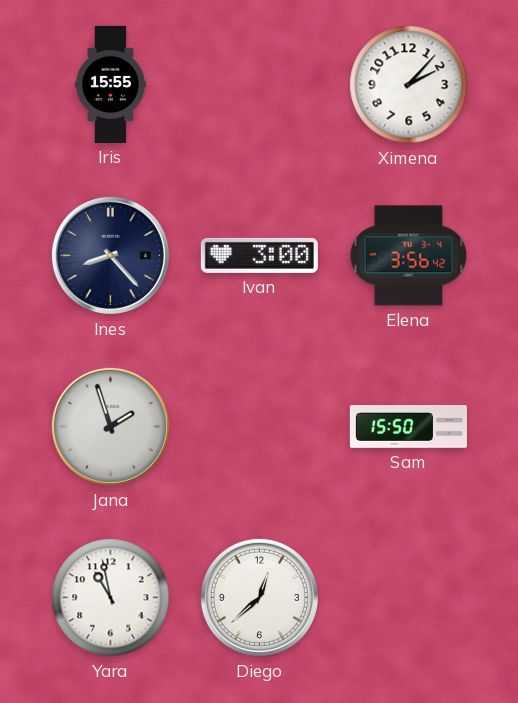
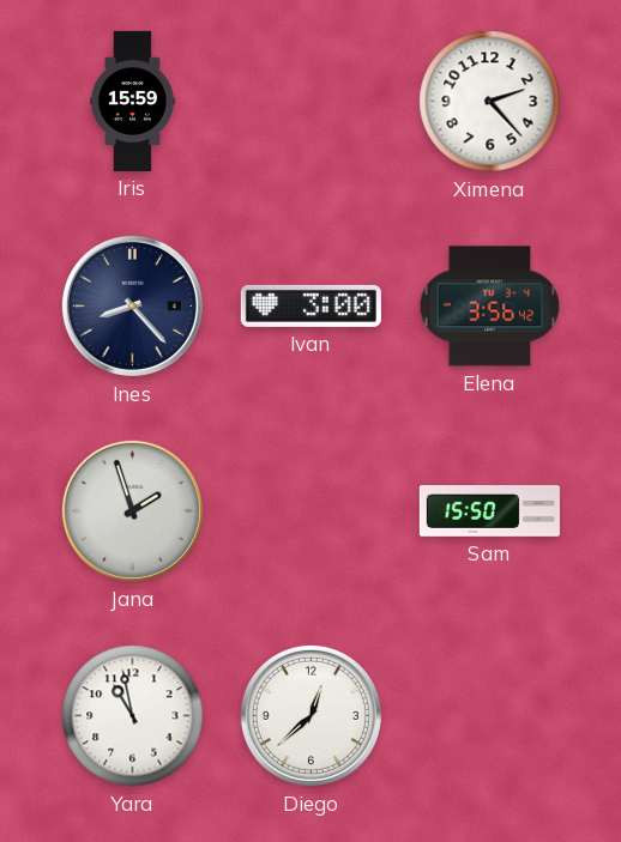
Iris: 15:55 -> 15:59 (132, 101)
Ximena: 2:07 -> 2:23 (490, 102)
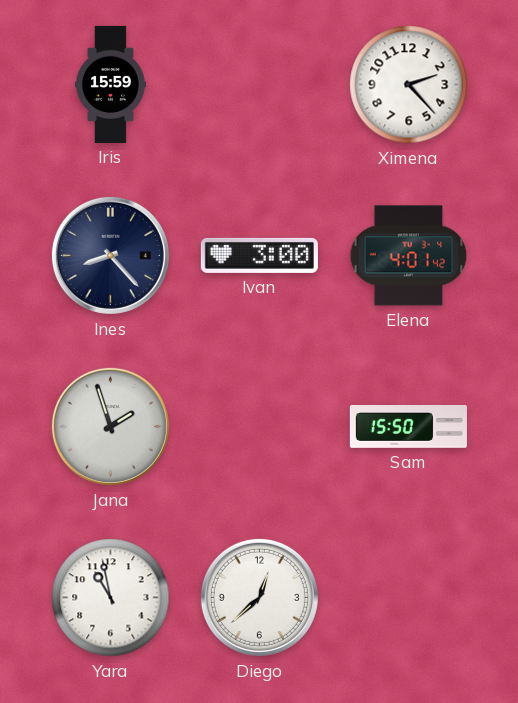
Elena: 3:56 -> 4:01 (409, 256)
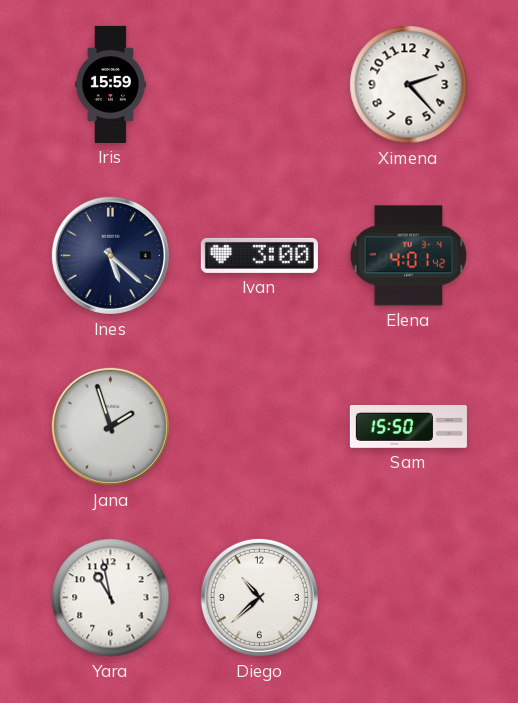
Ines: 8:23 -> 5:22 (110, 255)
Diego: 12:38 -> 10:38 (259, 597)
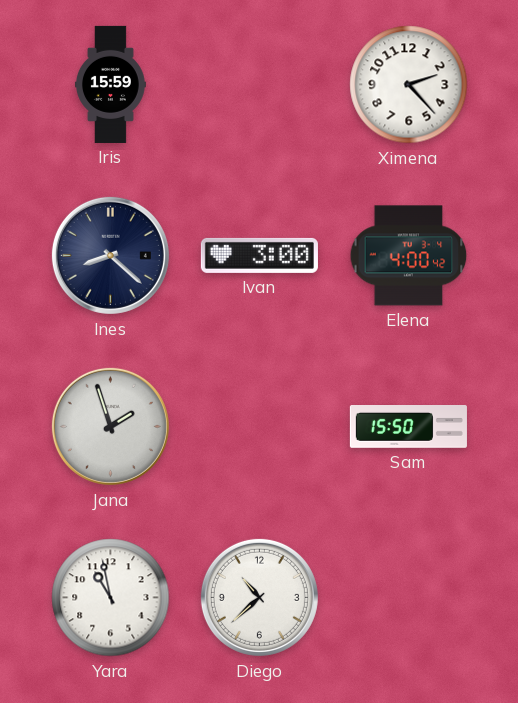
Ines: 5:22 -> 8:22 (110, 255)
Elena: 4:01 -> 4:00 (409, 256)
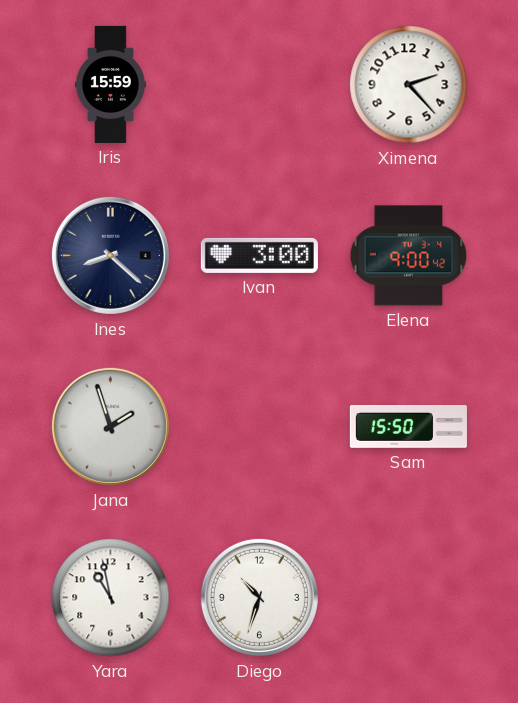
Elena: 4:00 -> 9:00 (409, 256)
Diego: 10:38 -> 10:33 (259, 597)
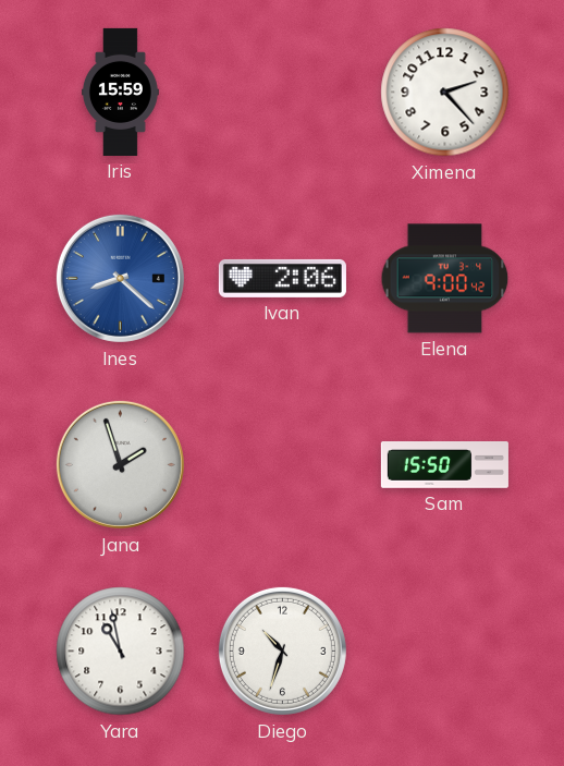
Ines dial: navy -> blue (120, 278)
Ivan: 3:00 -> 2:06 (282, 278)
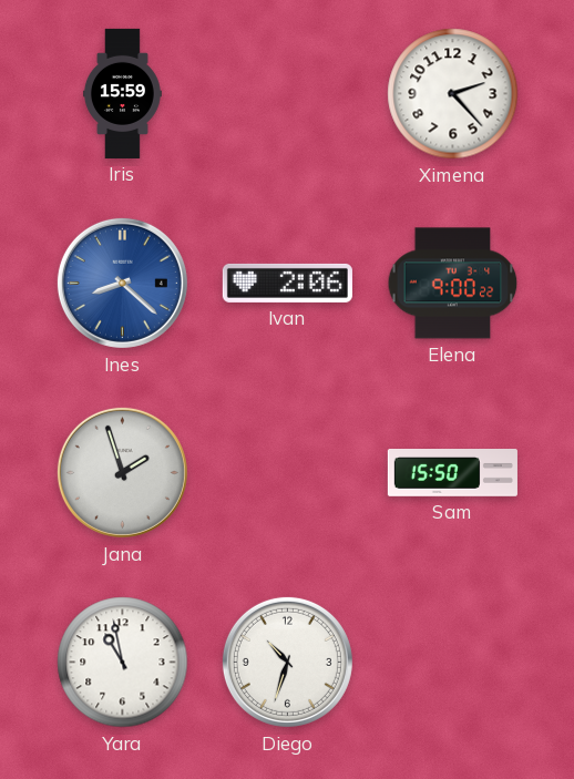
Elena: 9:00:42 -> 9:00:22 (453, 284)
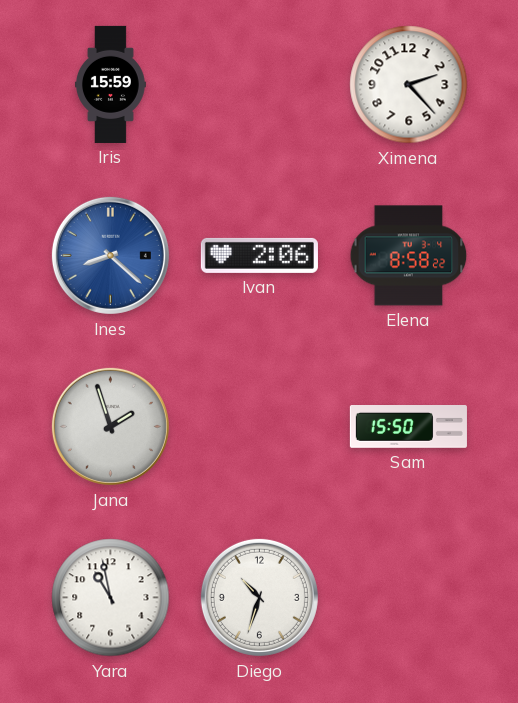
Elena: 9:00 -> 8:58 (409, 256)
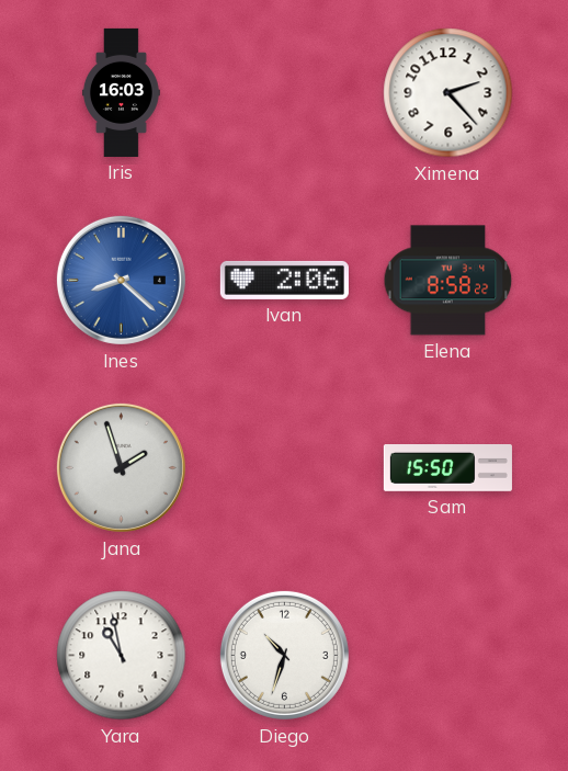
Iris: 15:59 -> 16:03 (121, 92)
